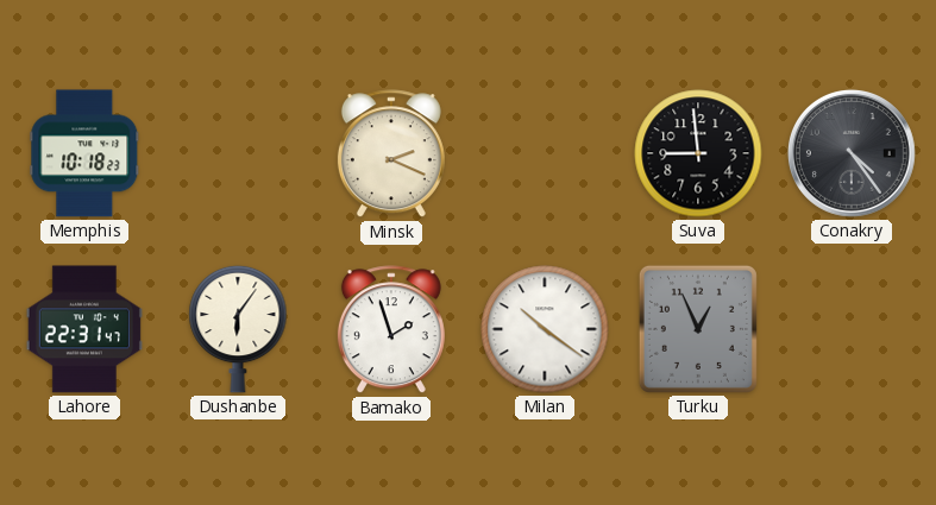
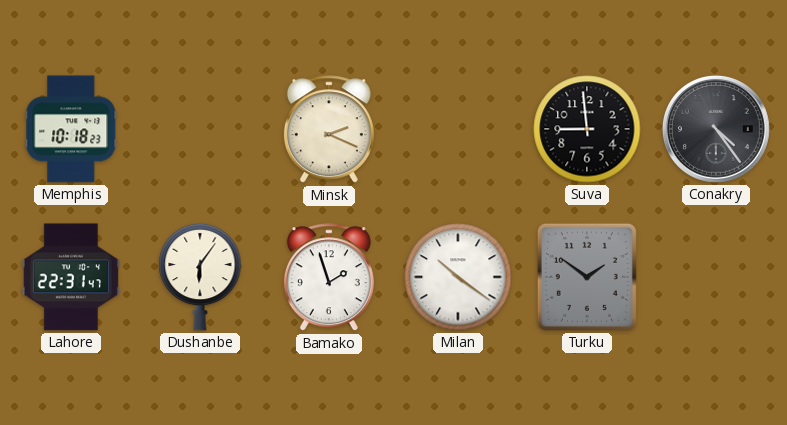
Turku: 12:56 -> 1:51 (587, 277)
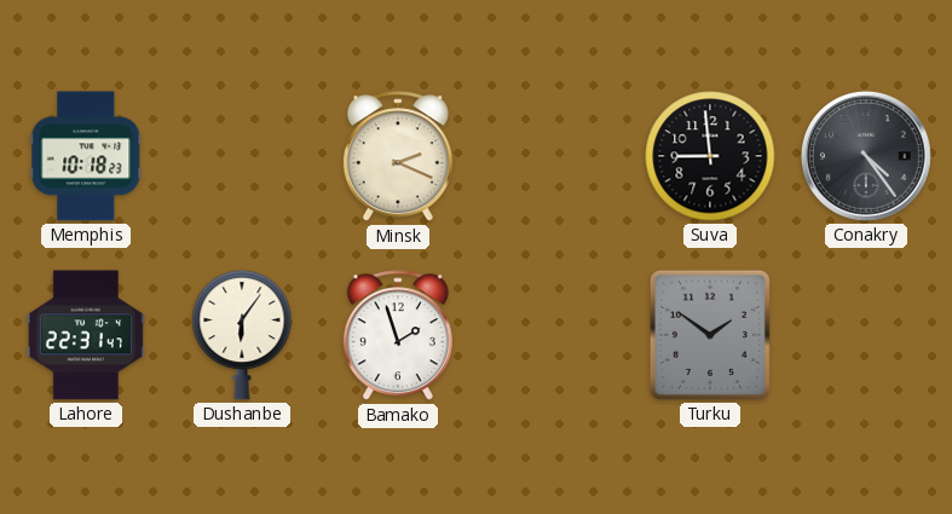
Milan: 10:21 -> none (458, 277)
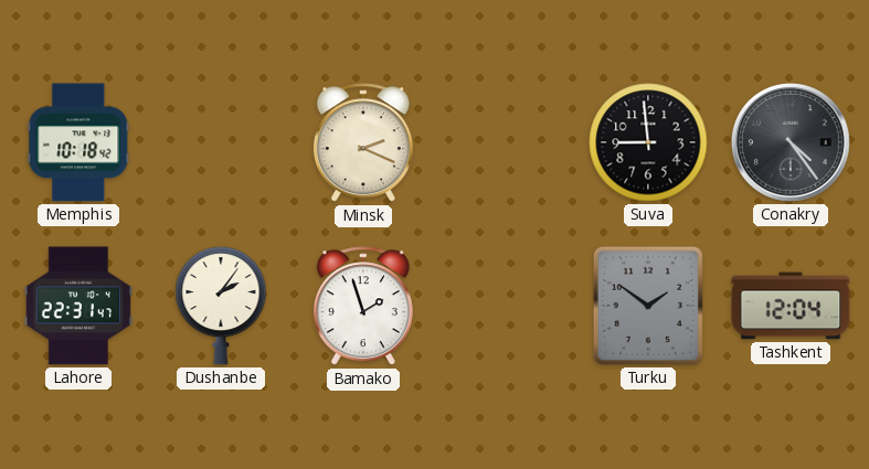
Memphis: 10:18:23 -> 10:18:42 (78, 142)
Dushanbe: 6:06 -> 2:06 (221, 306)
Tashkent: none -> 12:04 (791, 306)
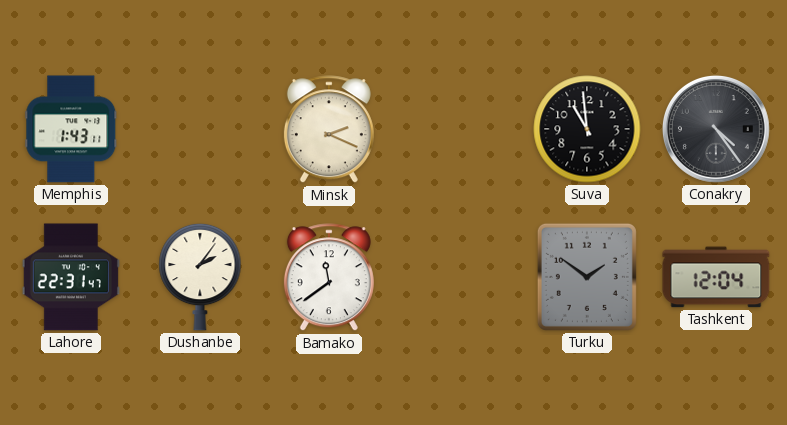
Memphis: 10:18 -> 1:43 (71, 129)
Suva: 8:59 -> 10:59 (587, 129)
Bamako: 1:57 -> 11:39 (329, 278)
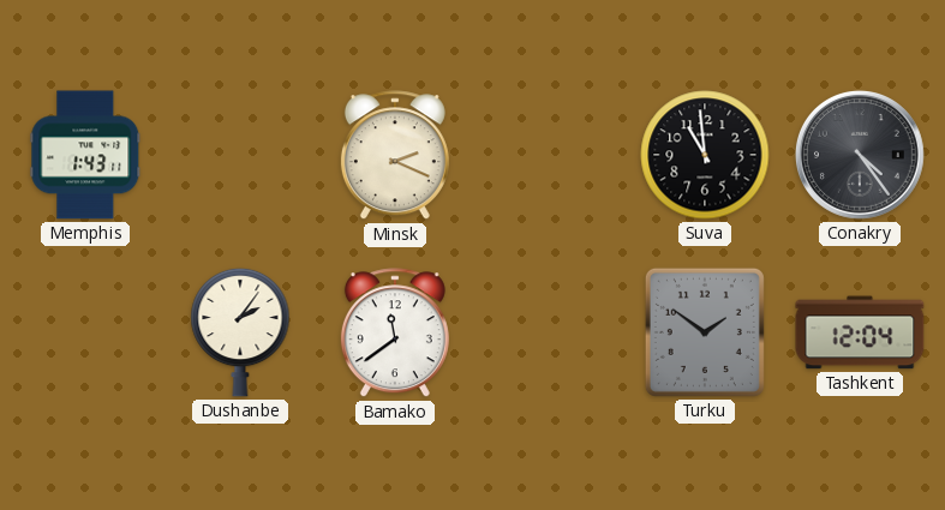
Lahore: 22:31 -> none (71, 277)
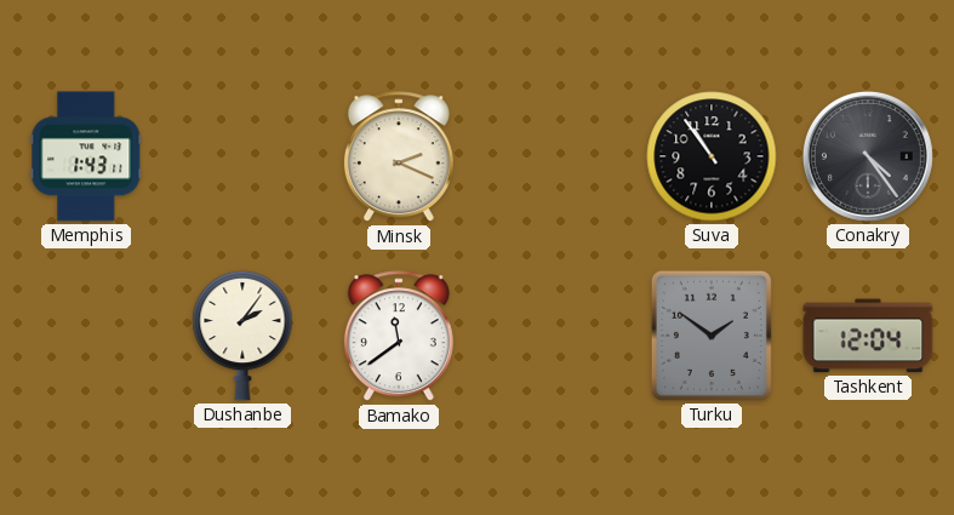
Suva: 10:59 -> 10:54 (712, 156)
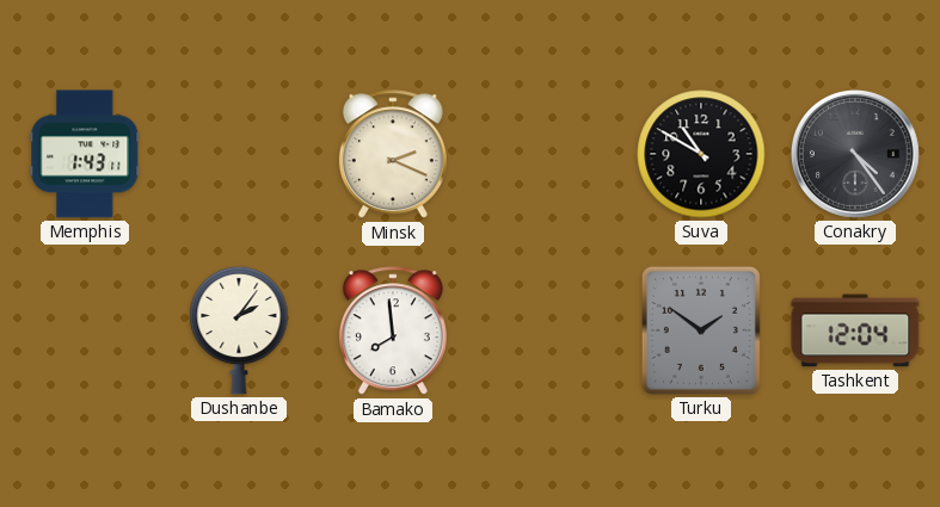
Suva: 10:54 -> 10:50 (701, 154)
Bamako: 11:39 -> 7:59 (393, 332)
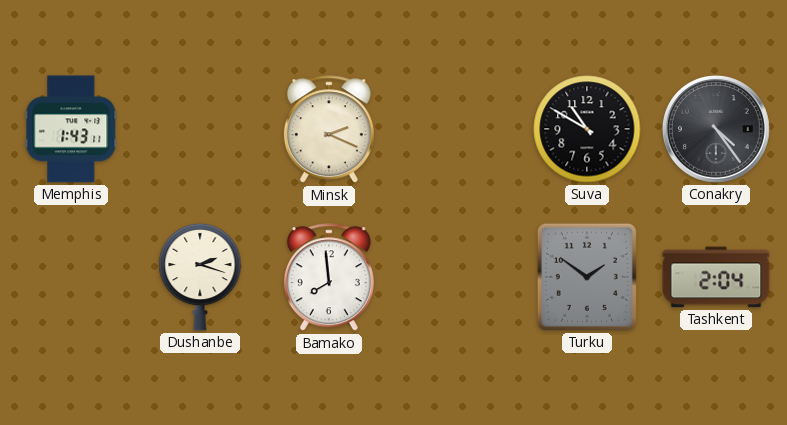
Dushanbe: 2:06 -> 2:18 (200, 277)
Tashkent: 12:04 -> 2:04 (716, 277)
